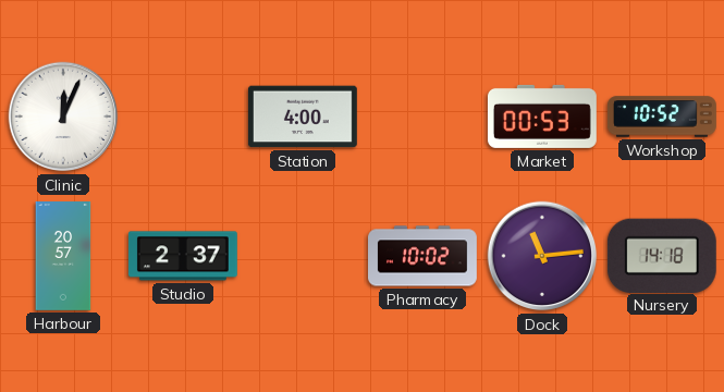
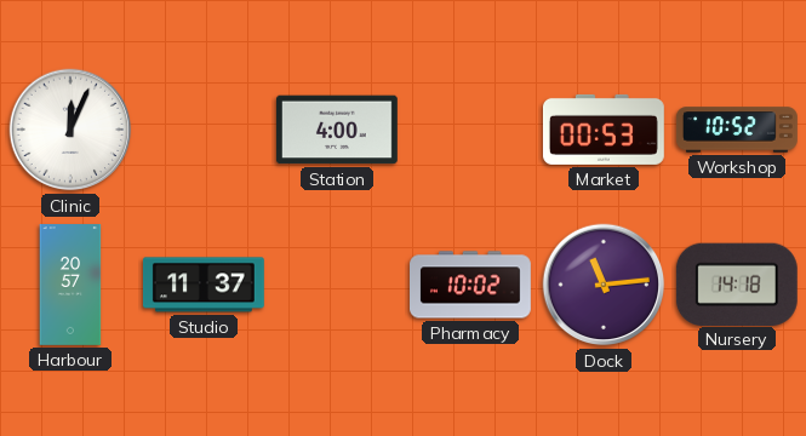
Studio: 2:37 -> 11:37 (204, 285)
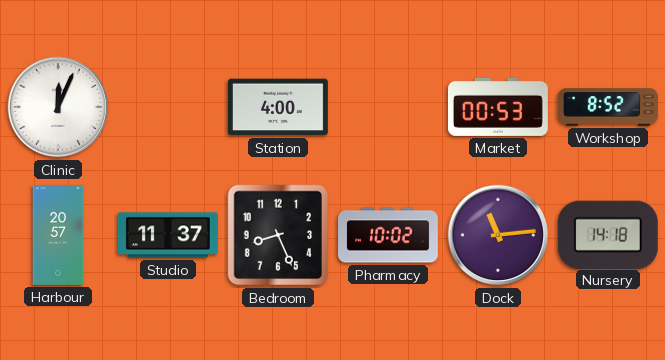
Workshop: 10:52 -> 8:52 (609, 107)
Bedroom: none -> 8:26 (278, 235)
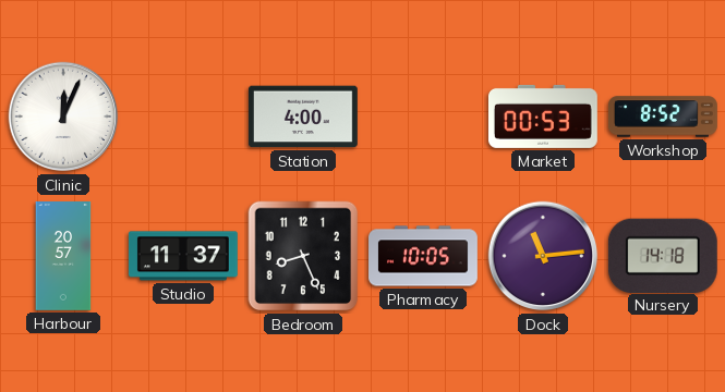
Pharmacy: 10:02 -> 10:05 (424, 256)
